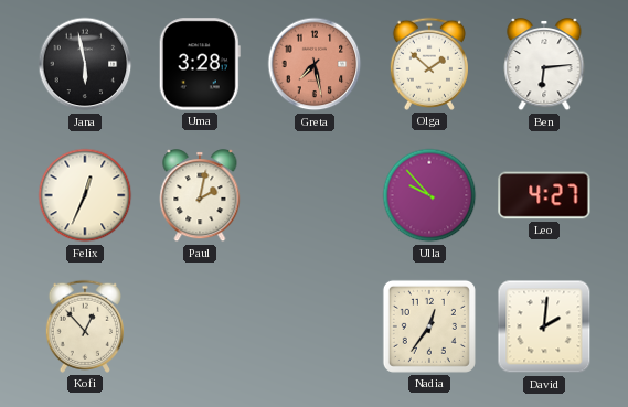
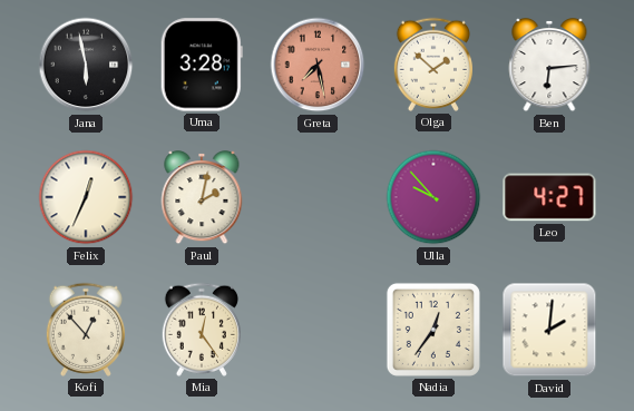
Mia: none -> 12:24 (202, 330)
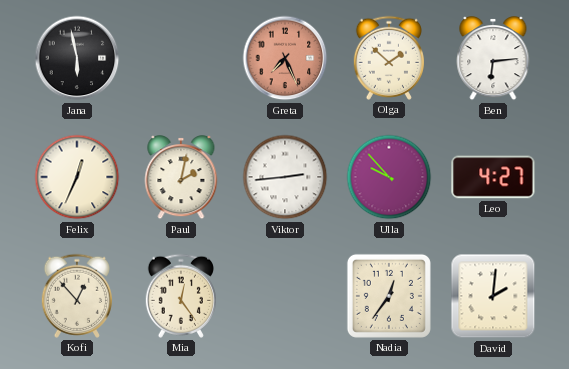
Uma: 3:28 -> none (202, 65)
Greta: 7:28 -> 7:26 (285, 58)
Viktor: none -> 2:44 (285, 177)
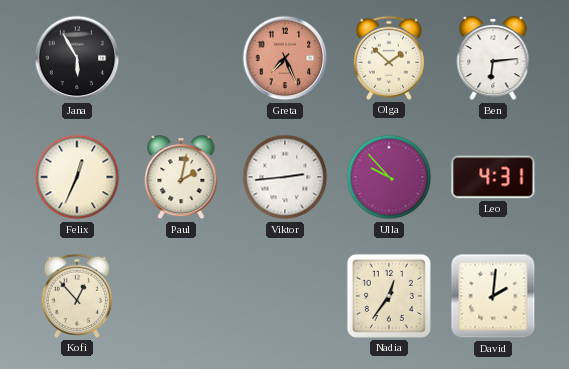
Jana: 5:58 -> 5:55 (77, 58)
Leo: 4:27 -> 4:31 (493, 177)
Mia: 12:24 -> none (181, 296)
